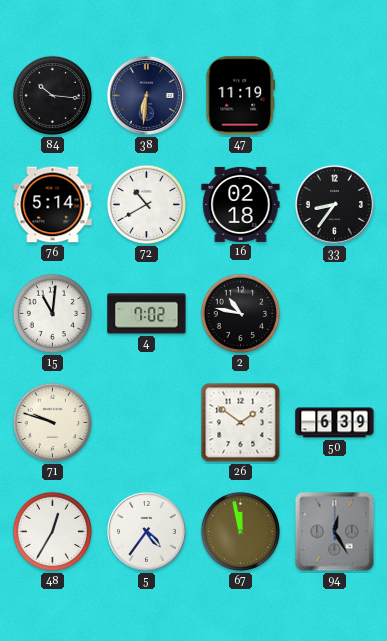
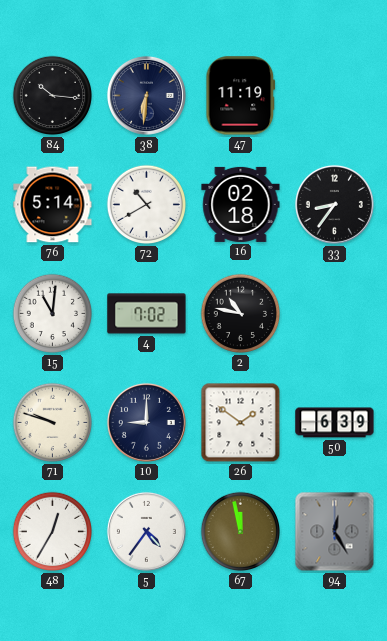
10: none -> 9:00 (146, 422)
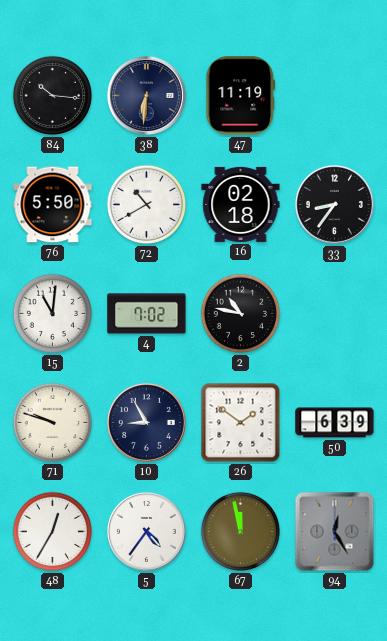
76: 5:14 -> 5:50 (53, 205)
10: 9:00 -> 8:55 (146, 422)
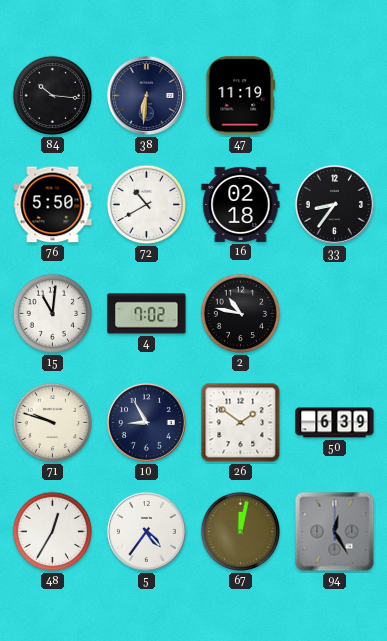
67: 11:58 -> 12:02 (241, 532)
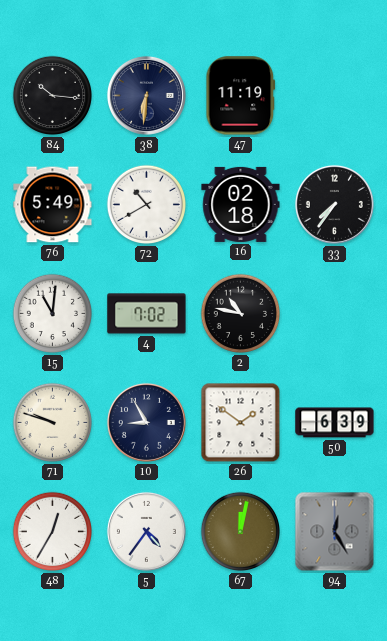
76: 5:50 -> 5:49 (53, 205)
33: 8:36 -> 7:36 (334, 204)
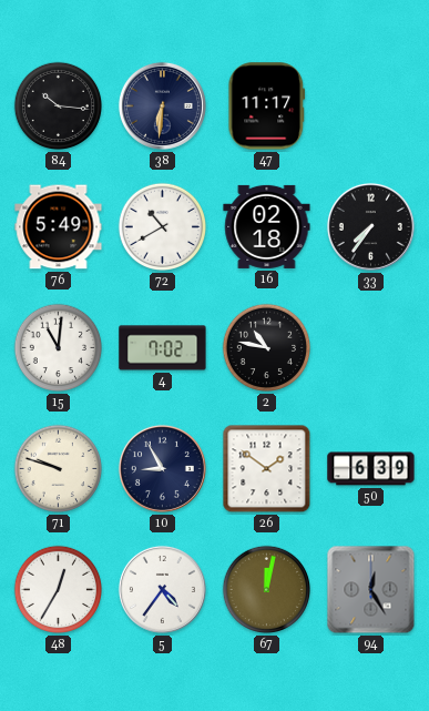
47: 11:19 -> 11:17 (267, 106)
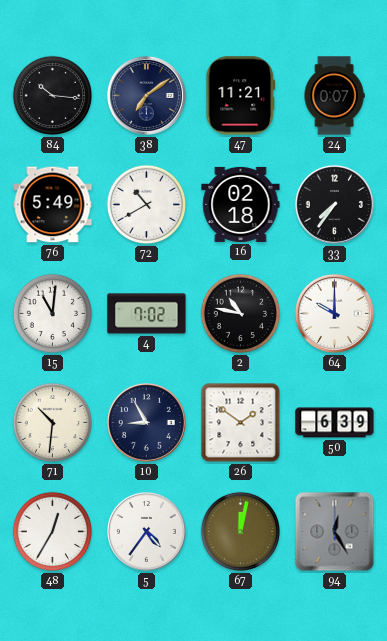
38: 6:31 -> 7:09 (146, 95)
47: 11:17 -> 11:21 (241, 96)
24: none -> 0:07 (334, 96)
64: none -> 10:00 (334, 313)
71: 9:48 -> 10:31 (53, 423)
